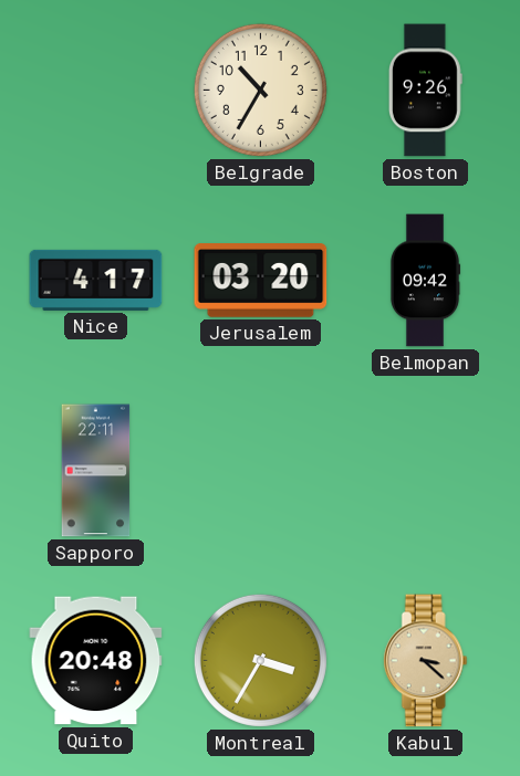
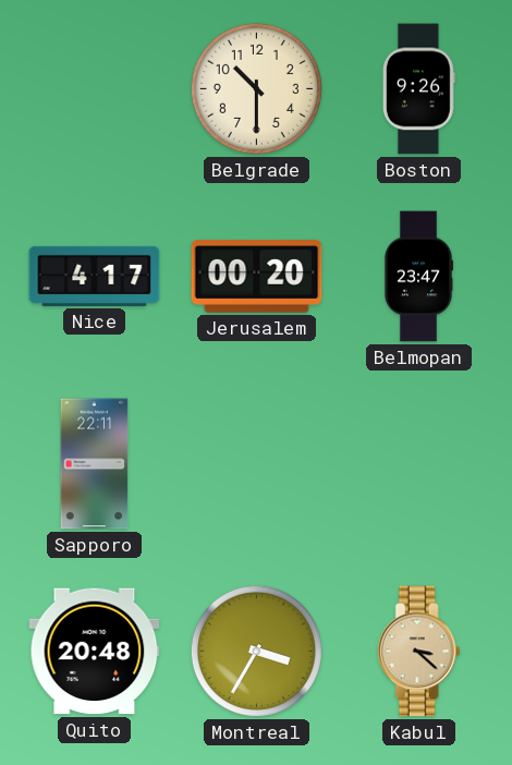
Belgrade: 10:35 -> 10:30 (256, 88)
Jerusalem: 03:20 -> 00:20 (257, 277)
Belmopan: 09:42 -> 23:47 (418, 277)
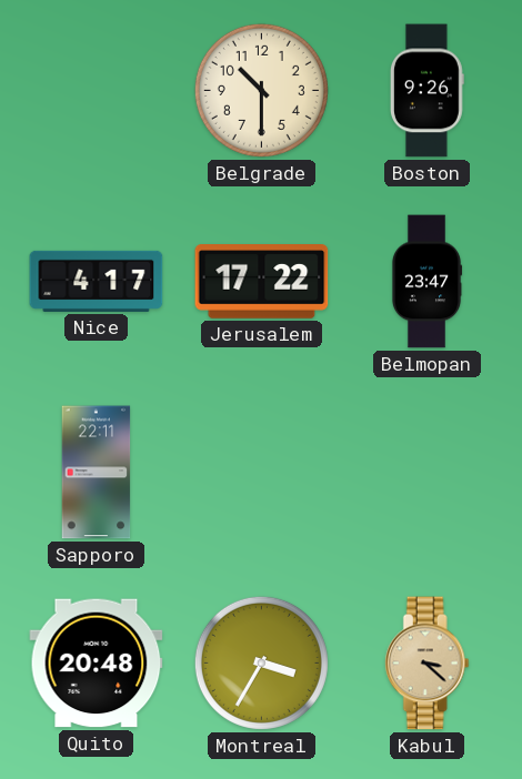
Jerusalem: 00:20 -> 17:22 (262, 282)
